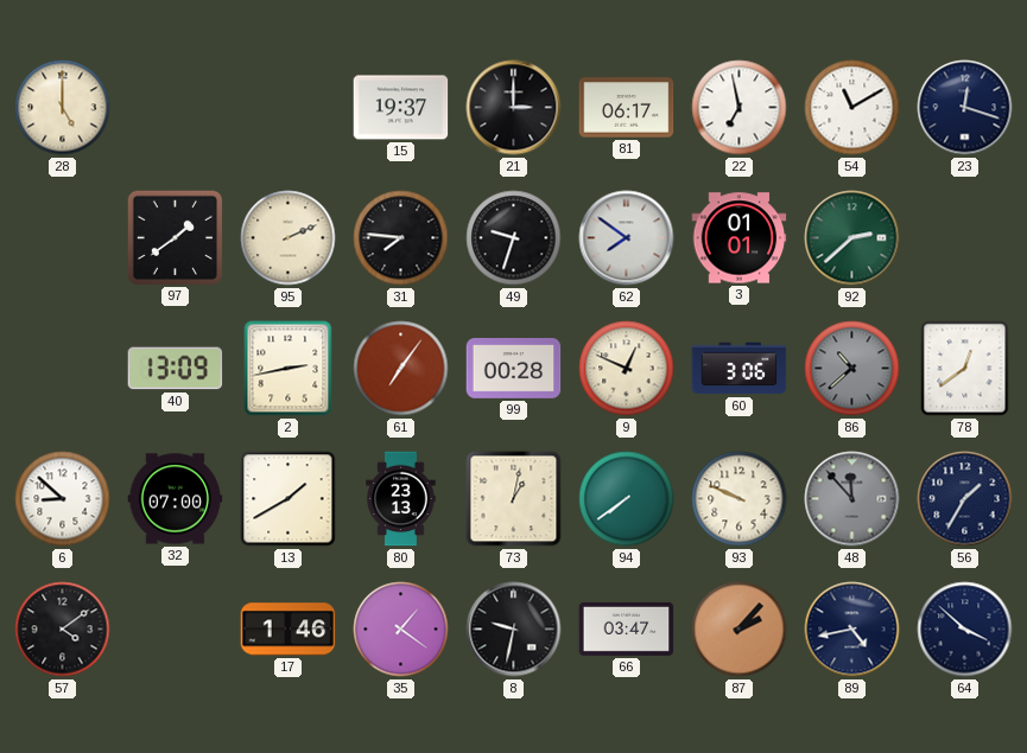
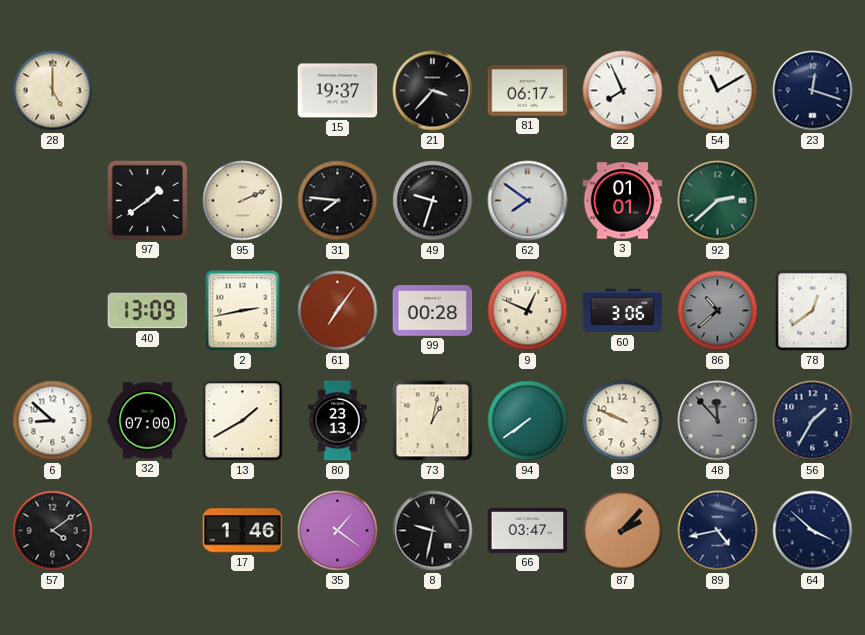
21: 3:00 -> 3:37 (433, 91)
22: 6:58 -> 7:56 (623, 91)
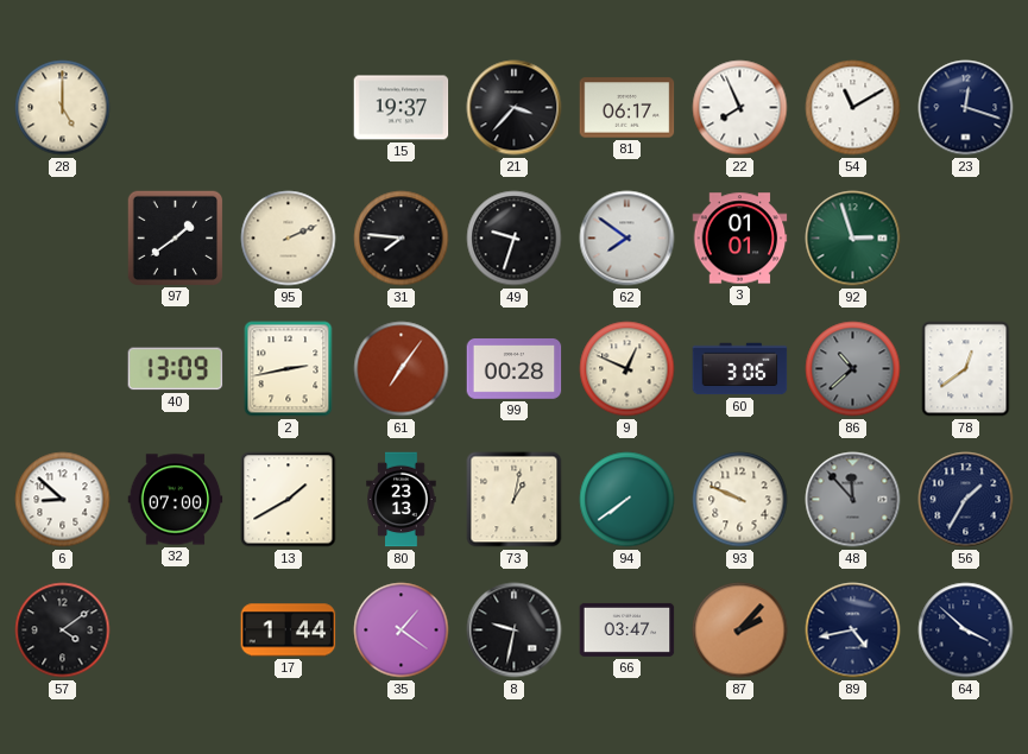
92: 2:38 -> 2:57 (853, 239)
17: 1:46 -> 1:44 (289, 631)
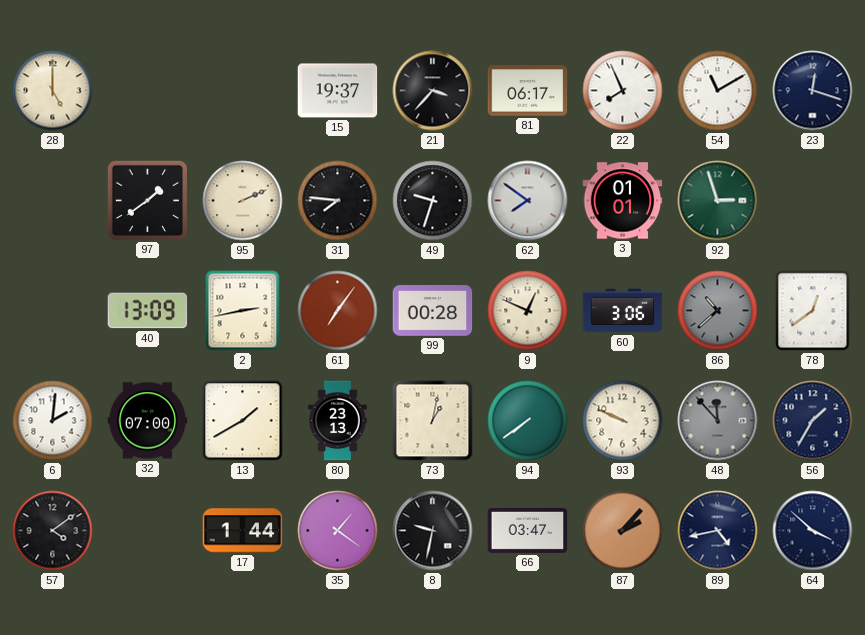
6: 8:52 -> 2:01 (53, 421)
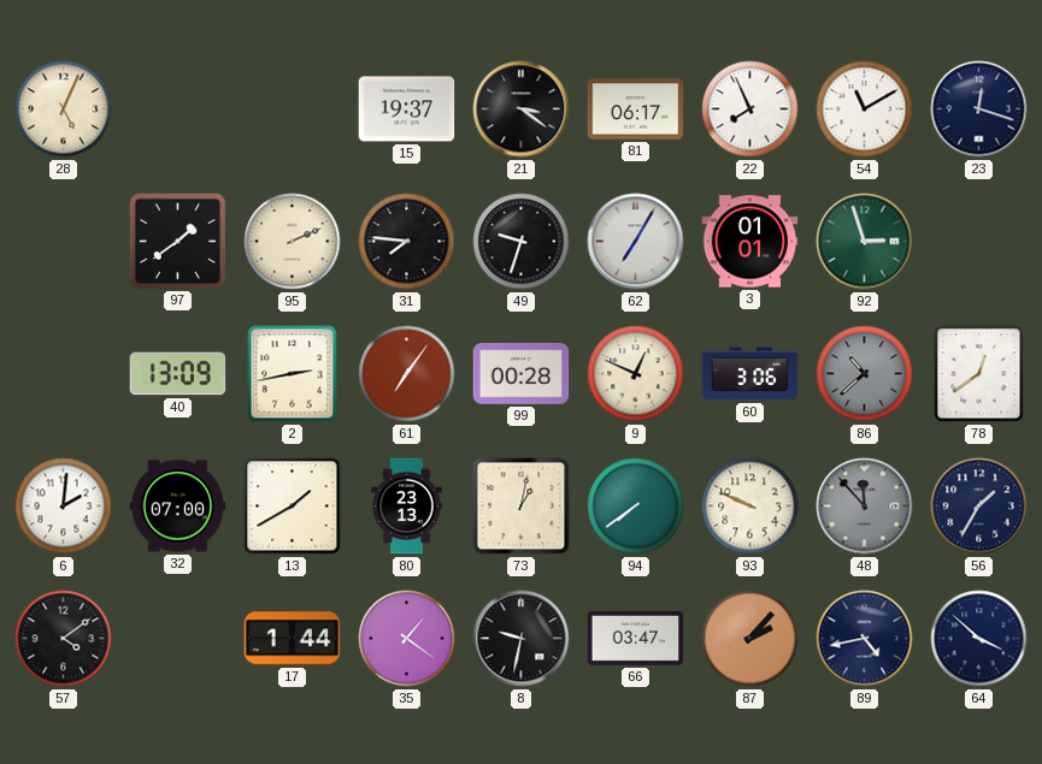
28: 5:00 -> 5:04 (64, 109)
21: 3:37 -> 3:21 (522, 109)
62: 7:51 -> 7:05 (636, 242)
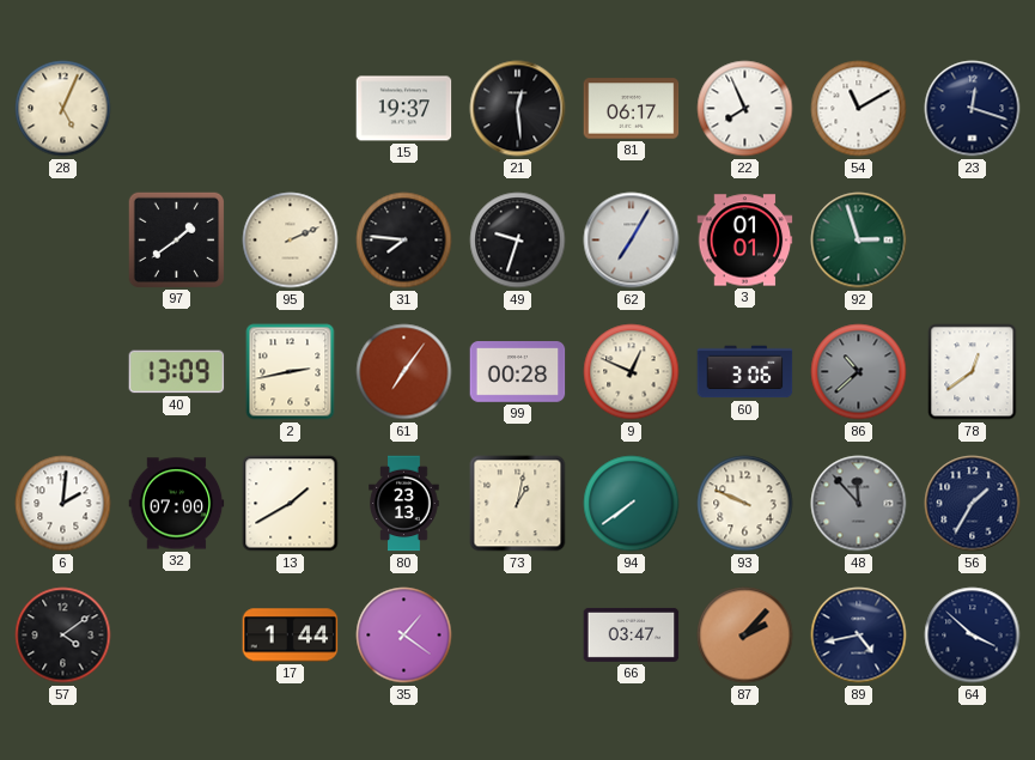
21: 3:21 -> 12:29 (518, 109)
8: 9:32 -> none (522, 639)
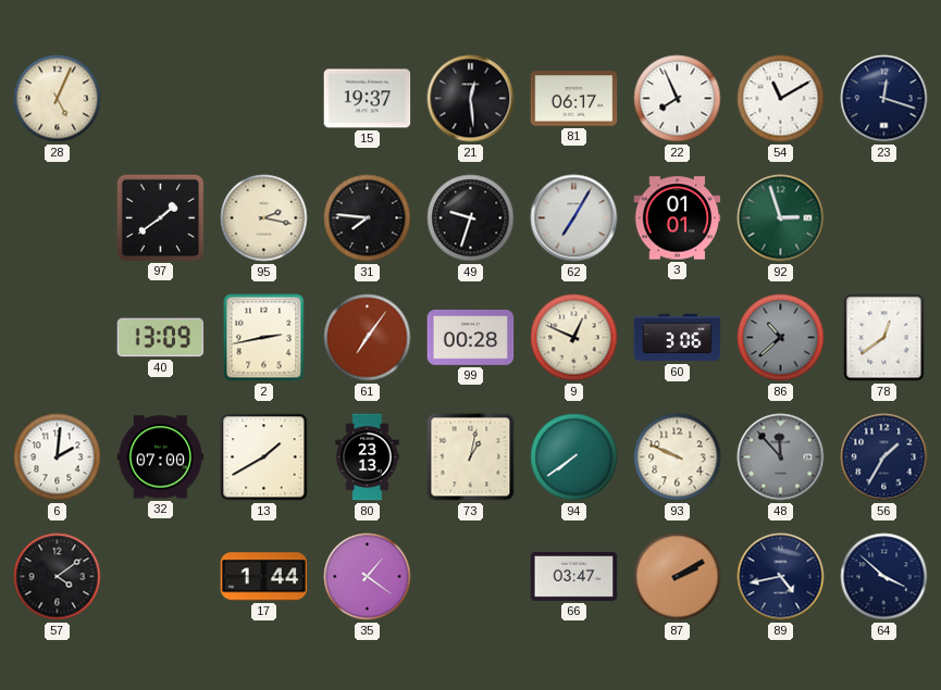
95: 2:11 -> 2:17 (264, 218)
87: 2:07 -> 2:10 (678, 577)
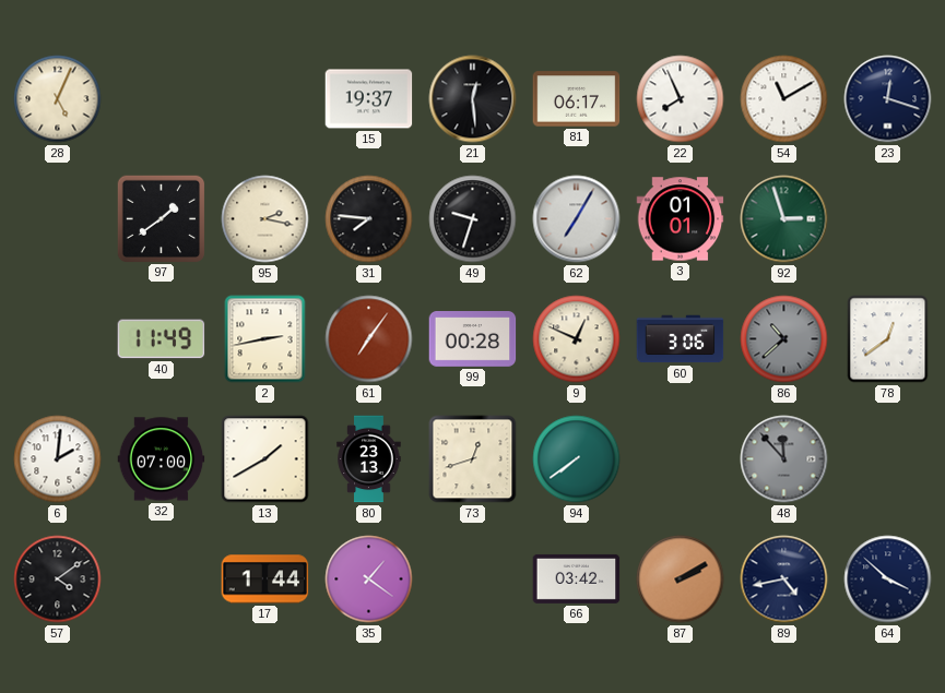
40: 13:09 -> 11:49 (162, 339)
73: 1:02 -> 12:42 (473, 459)
93: 9:49 -> none (678, 457)
56: 1:35 -> none (884, 457)
66: 03:47 -> 03:42 (577, 578)
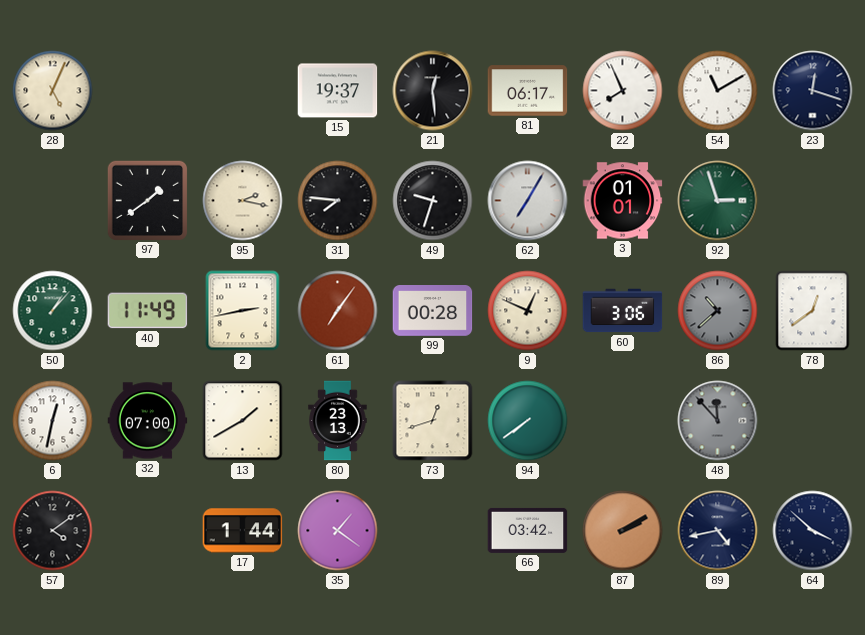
50: none -> 1:07 (53, 311)
6: 2:01 -> 12:32 (53, 421)
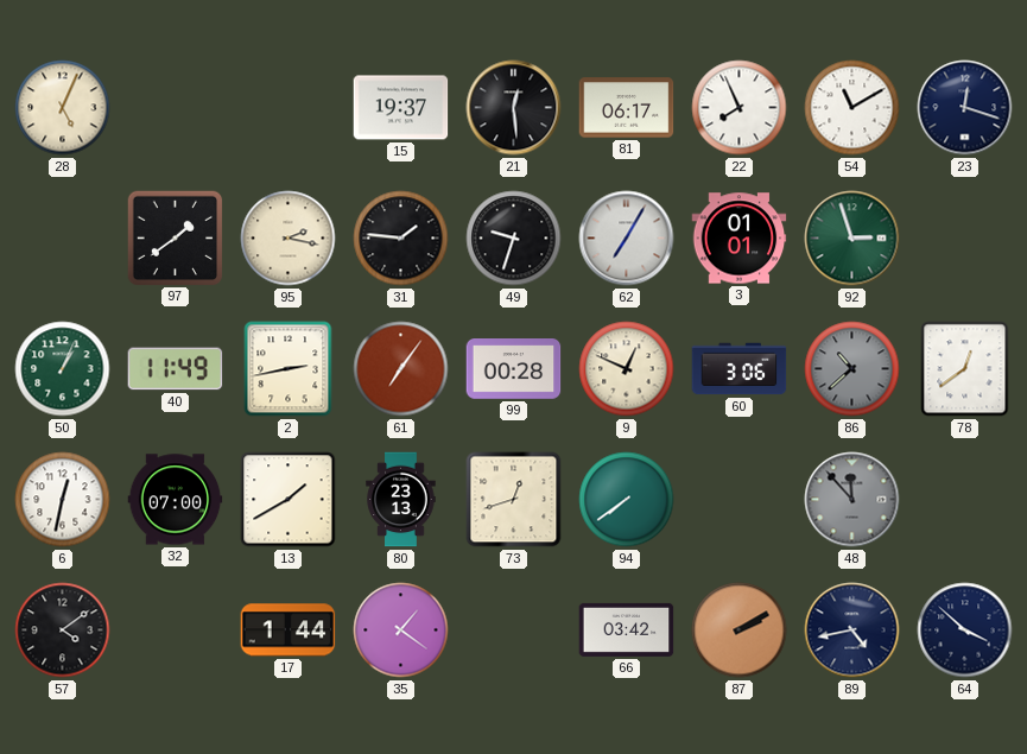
31: 7:46 -> 1:46 (401, 239)
50: 1:07 -> 1:04 (63, 369)
